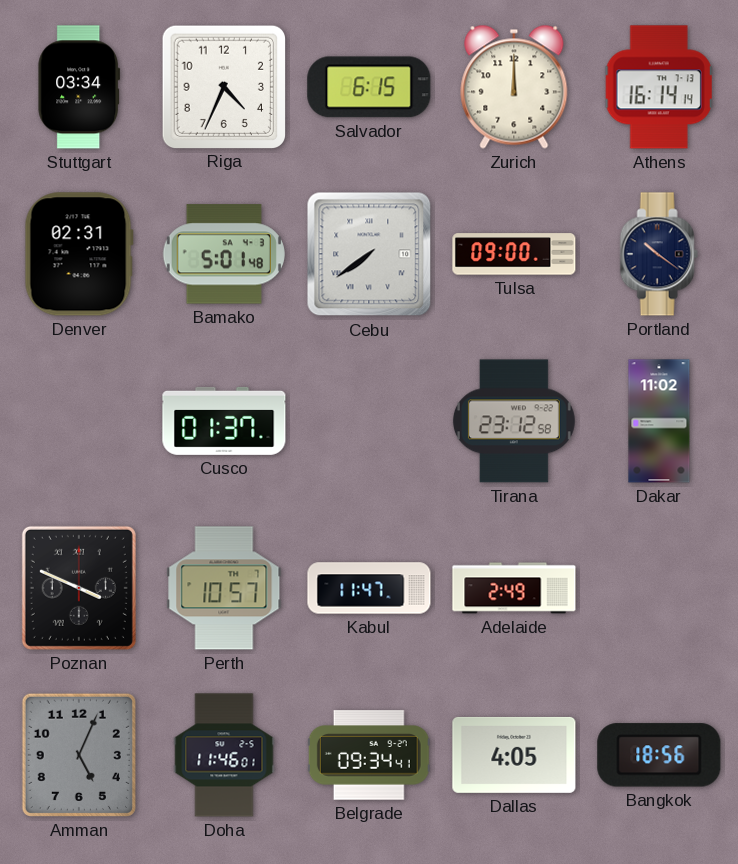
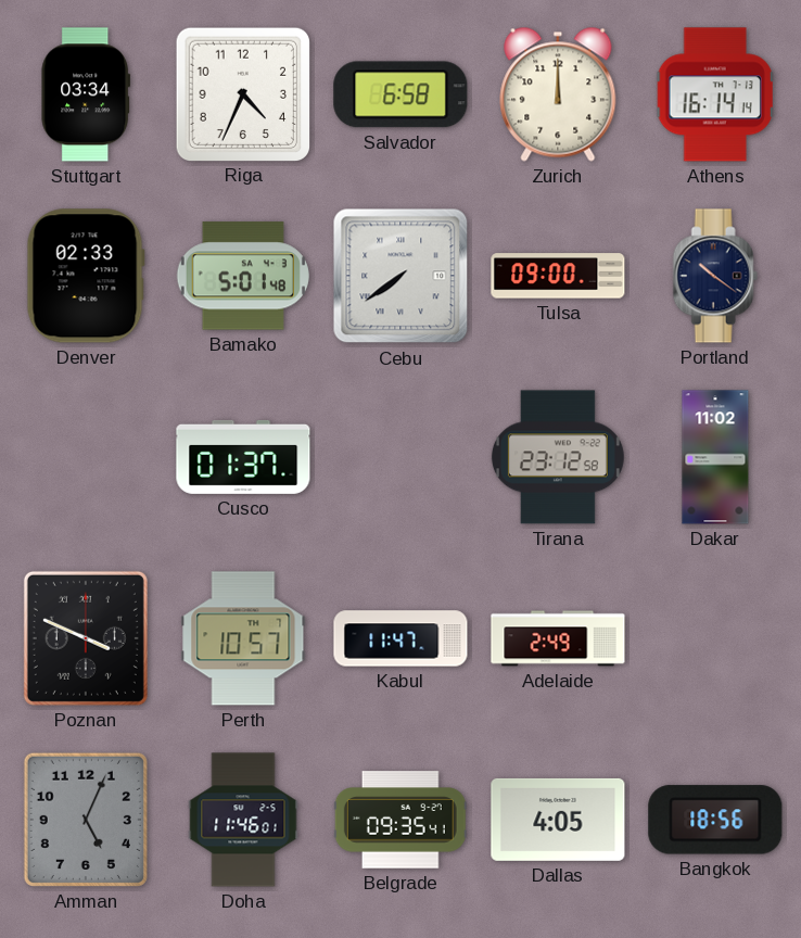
Salvador: 6:15 -> 6:58 (400, 94)
Denver: 02:31 -> 02:33 (86, 276)
Belgrade: 09:34 -> 09:35 (400, 820)
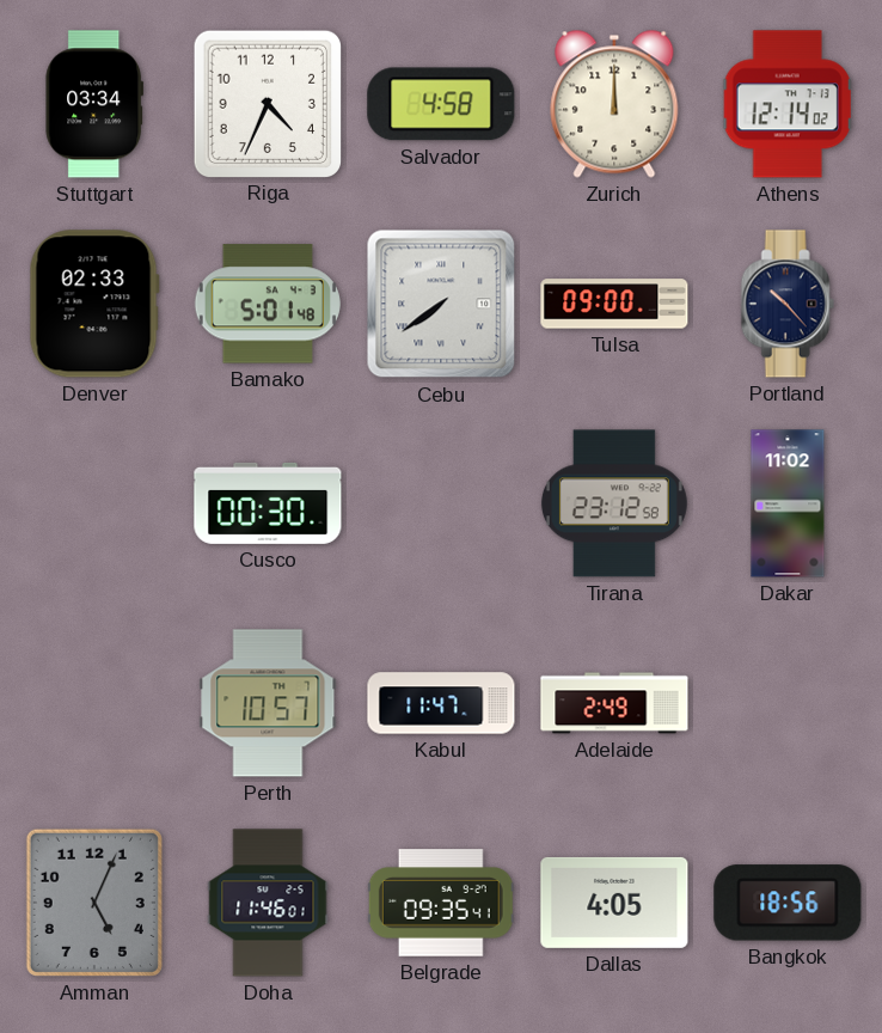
Salvador: 6:58 -> 4:58 (441, 104)
Athens: 16:14 -> 12:14 (788, 104)
Portland: 10:21 -> 10:23 (788, 304)
Cusco: 01:37 -> 00:30 (268, 503)
Poznan: 3:49 -> none (86, 638)
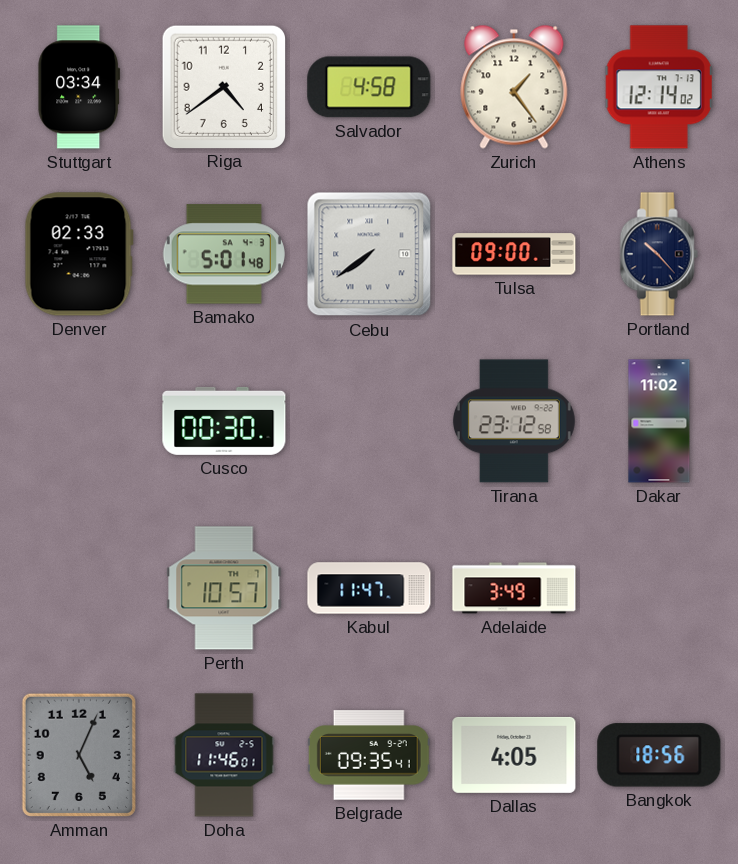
Riga: 4:34 -> 4:39 (223, 86)
Zurich: 12:00 -> 1:24 (514, 87)
Adelaide: 2:49 -> 3:49 (514, 588)
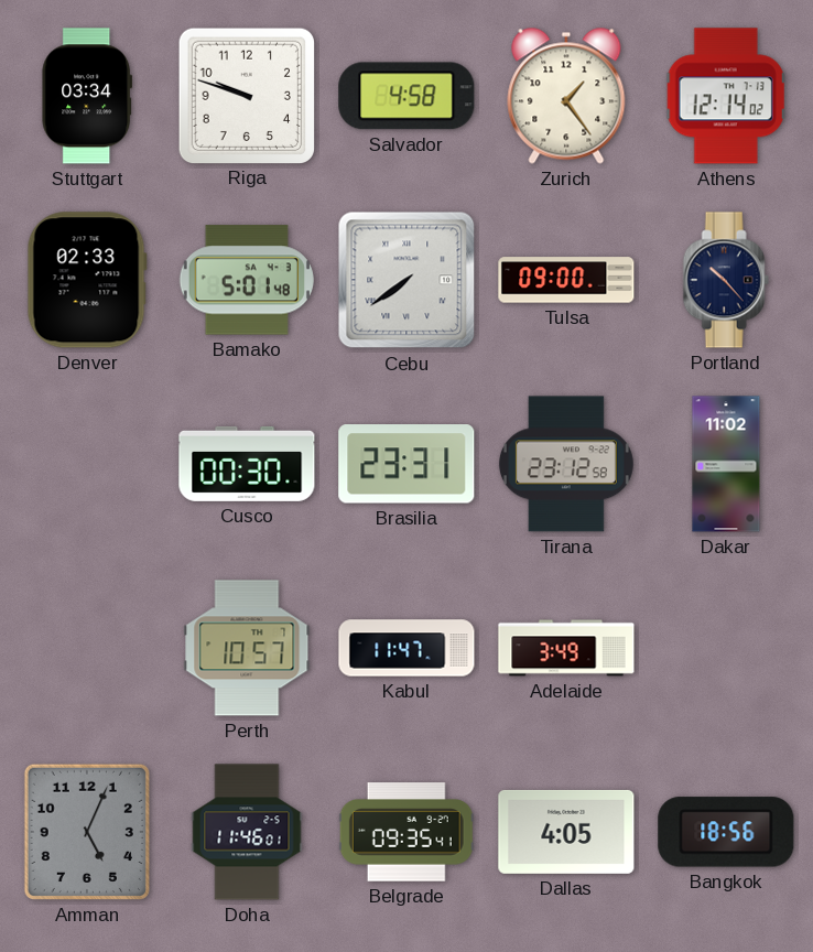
Riga: 4:39 -> 9:48 (246, 95)
Brasilia: none -> 23:31 (406, 464)
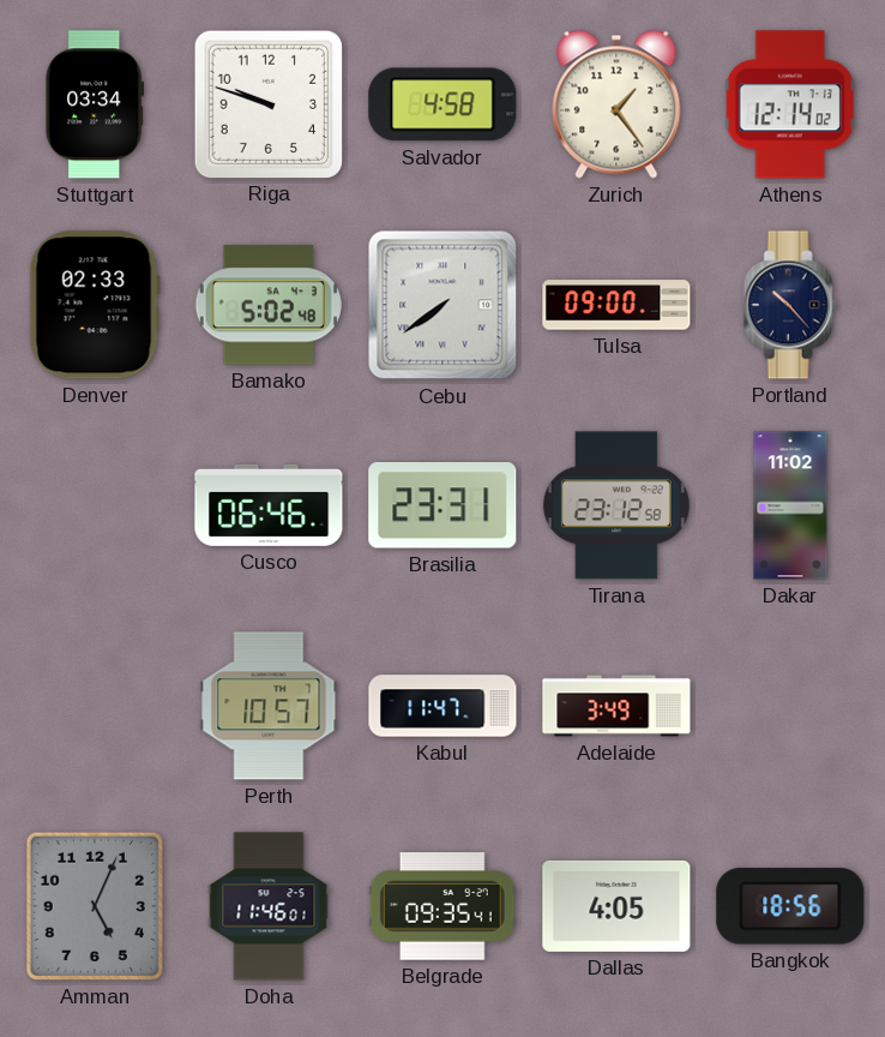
Bamako: 5:01 -> 5:02 (269, 305)
Cusco: 00:30 -> 06:46 (269, 505)
